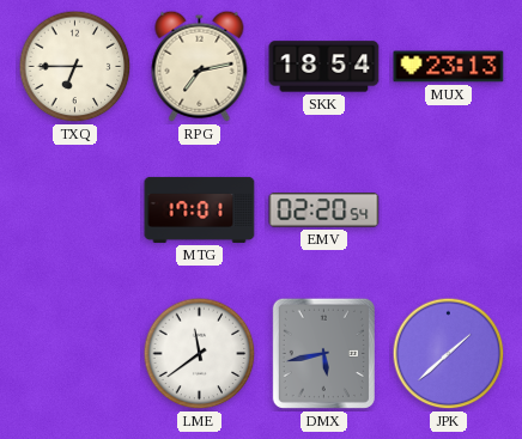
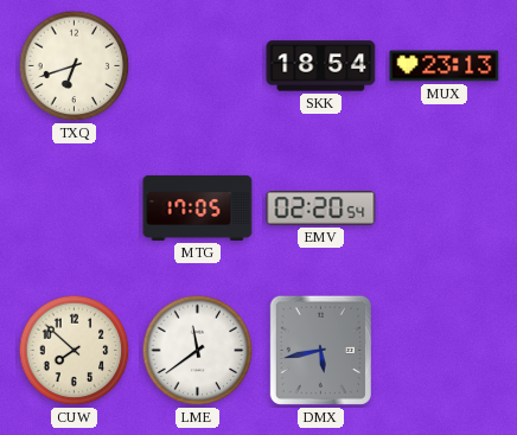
TXQ: 6:45 -> 6:42 (75, 66)
RPG: 7:13 -> none (200, 66)
MTG: 17:01 -> 17:05 (198, 207)
CUW: none -> 7:52 (75, 351)
JPK: 1:38 -> none (449, 354)
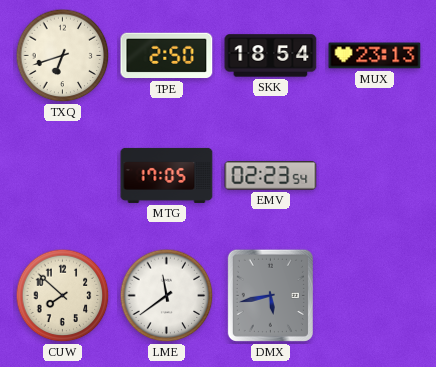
TPE: none -> 2:50 (167, 56)
EMV: 02:20 -> 02:23 (271, 176)
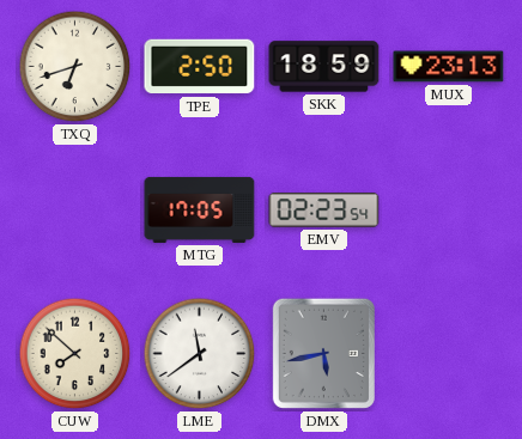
SKK: 18:54 -> 18:59 (324, 67)
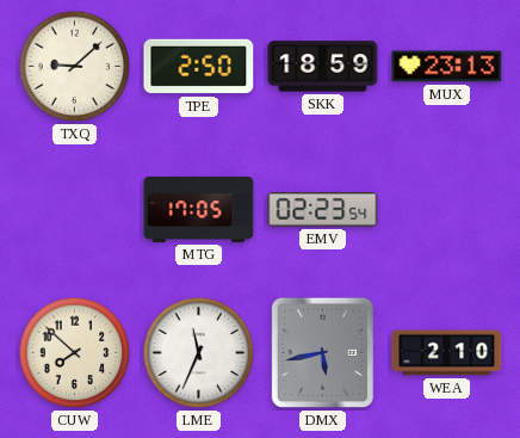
TXQ: 6:42 -> 9:08 (75, 67)
LME: 11:39 -> 11:34 (199, 353)
WEA: none -> 2:10 (447, 353)
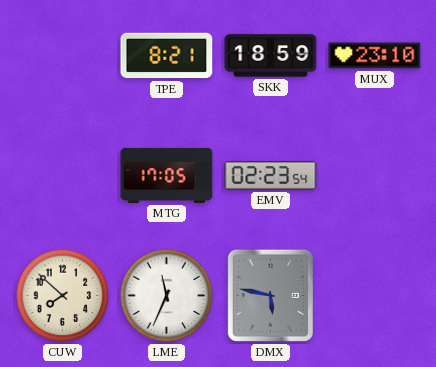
TXQ: 9:08 -> none (75, 67)
TPE: 2:50 -> 8:21 (167, 56)
MUX: 23:13 -> 23:10 (375, 56)
DMX: 5:43 -> 5:47 (270, 295)
WEA: 2:10 -> none (447, 353)
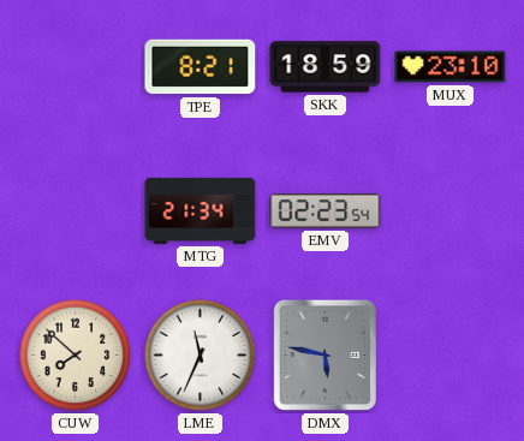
MTG: 17:05 -> 21:34 (201, 210)
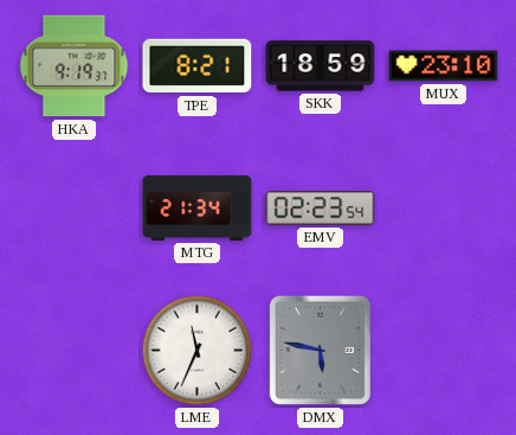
HKA: none -> 9:19 (75, 66)
CUW: 7:52 -> none (76, 356)
